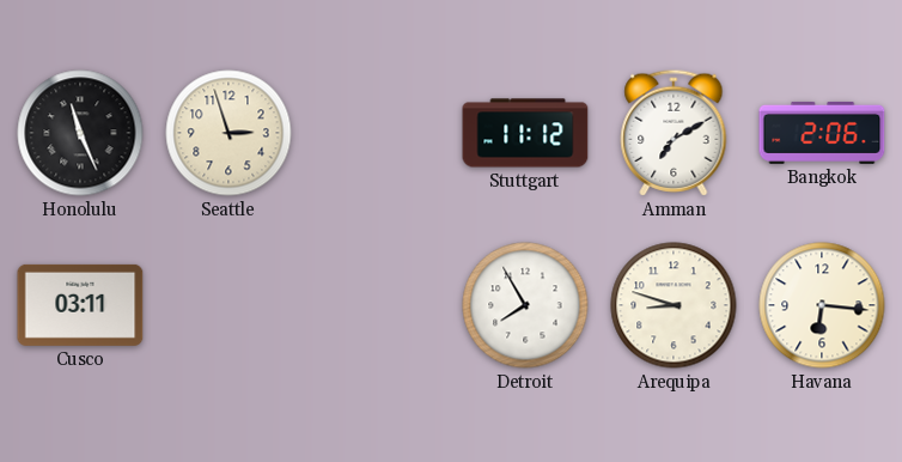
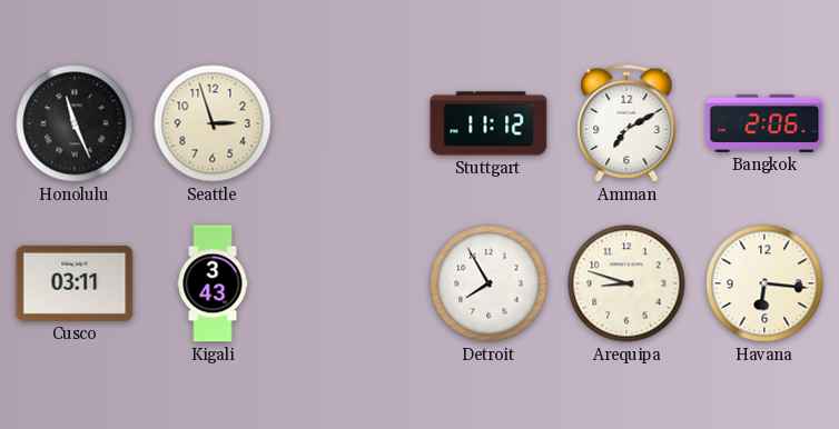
Kigali: none -> 3:43 (213, 283)
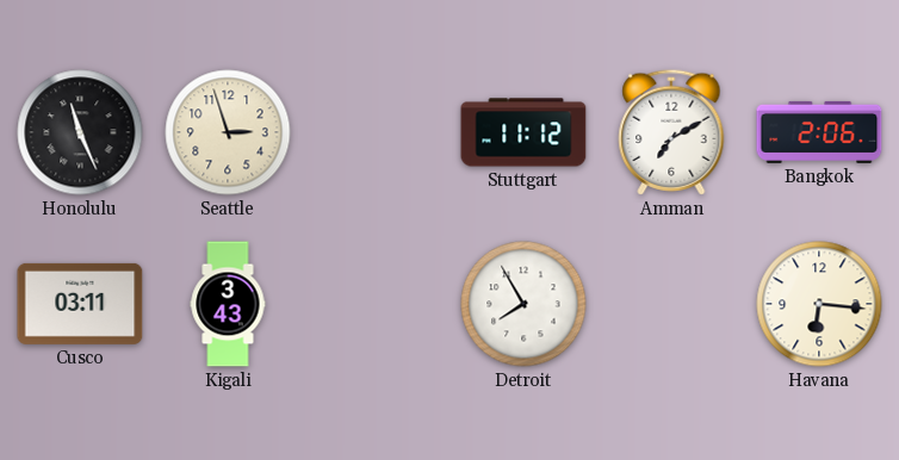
Arequipa: 8:48 -> none (626, 283)
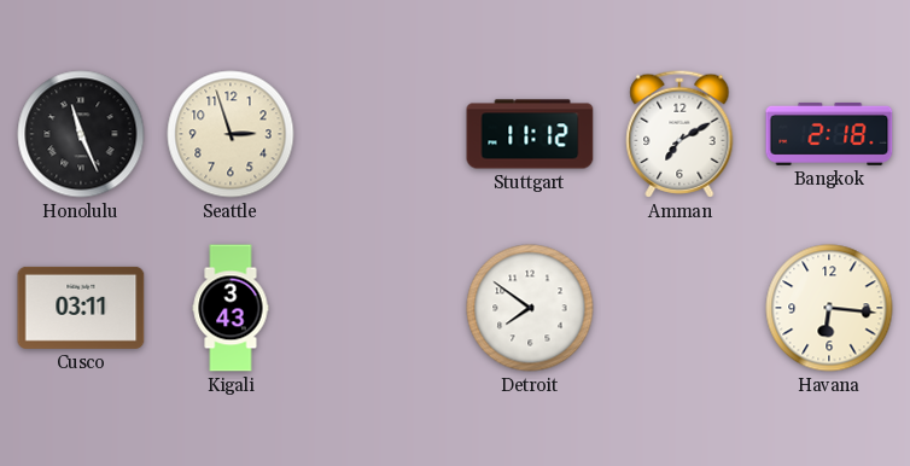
Bangkok: 2:06 -> 2:18 (829, 134)
Detroit: 7:55 -> 7:51 (530, 308)
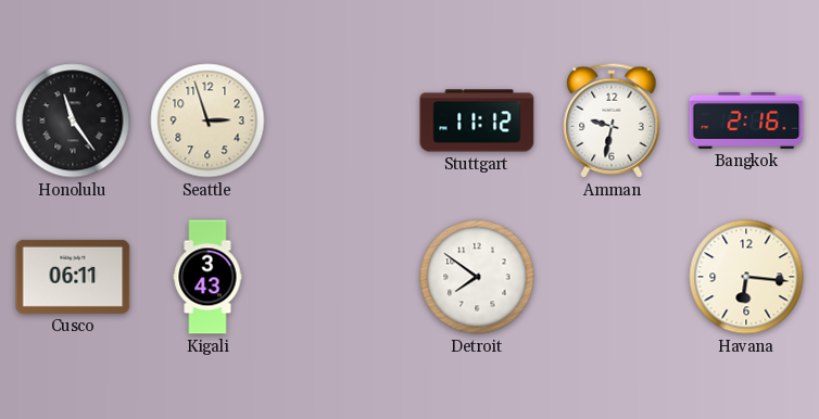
Honolulu: 11:26 -> 11:24 (73, 120)
Amman: 7:10 -> 9:32 (612, 120)
Bangkok: 2:18 -> 2:16 (746, 120)
Cusco: 03:11 -> 06:11 (73, 277)
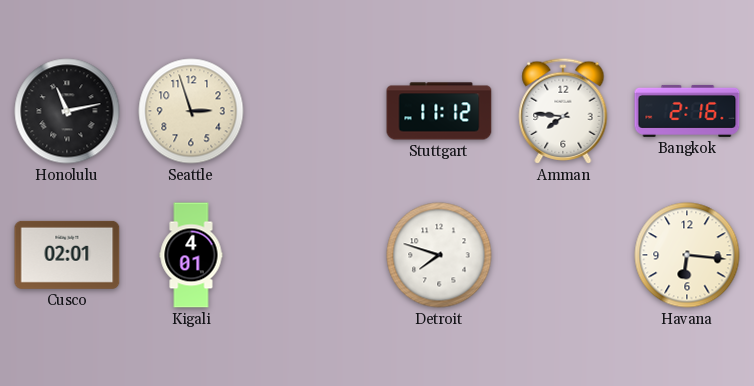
Honolulu: 11:24 -> 11:13 (67, 111)
Amman: 9:32 -> 7:46 (563, 111)
Cusco: 06:11 -> 02:01 (67, 255)
Kigali: 3:43 -> 4:01 (191, 255)
Detroit: 7:51 -> 7:48 (439, 255)
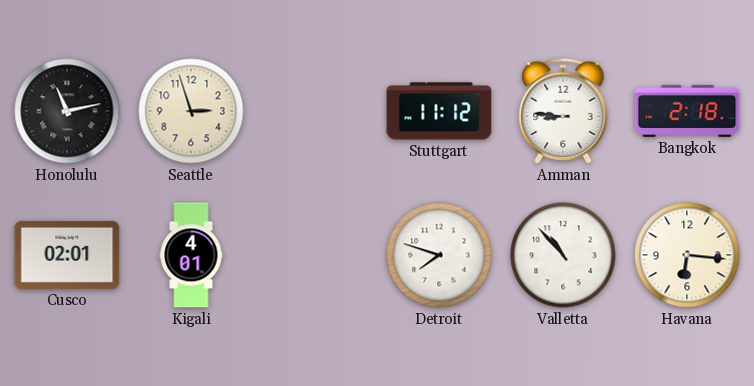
Amman: 7:46 -> 8:46 (563, 111)
Bangkok: 2:16 -> 2:18 (687, 111)
Valletta: none -> 10:53 (563, 255)
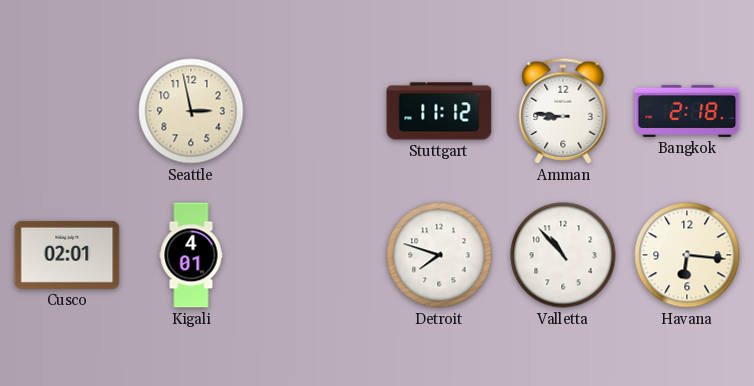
Honolulu: 11:13 -> none (67, 111)
Seattle: 2:57 -> 2:58 (191, 111)
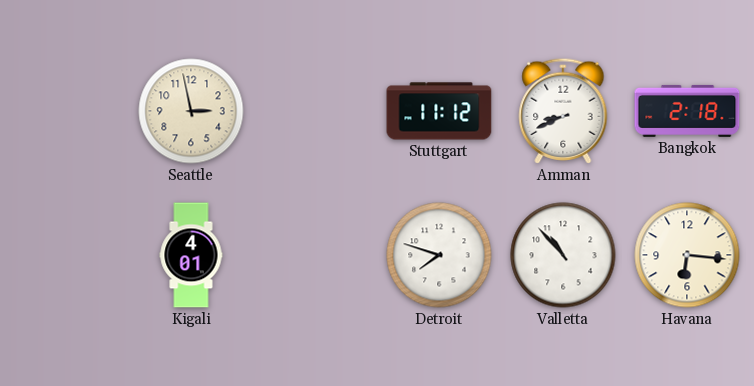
Amman: 8:46 -> 8:41 (563, 111)
Cusco: 02:01 -> none (67, 255)
